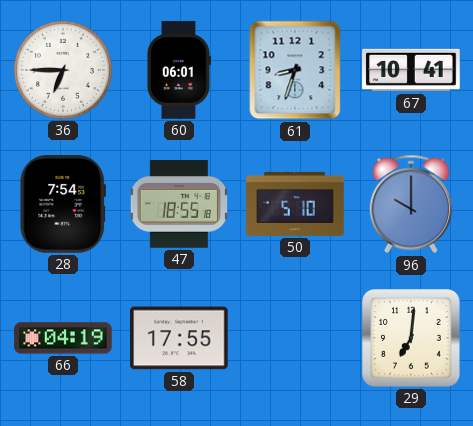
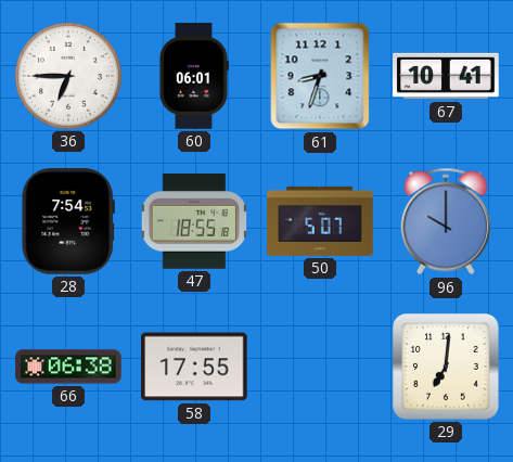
50: 5:10 -> 5:07 (320, 221)
66: 04:19 -> 06:38 (68, 367)
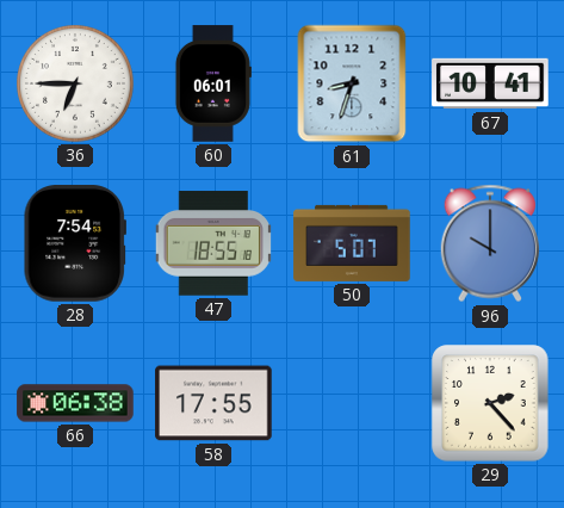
29: 7:01 -> 2:23 (490, 403)
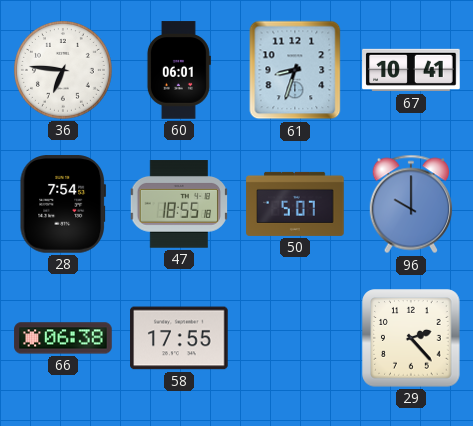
36: 6:45 -> 6:46 (64, 71)
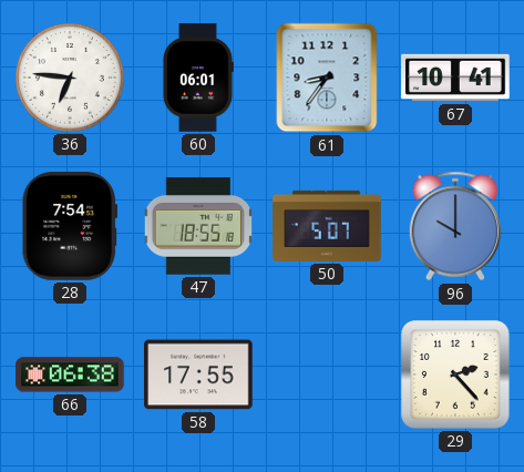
61: 8:33 -> 8:36 (327, 78)
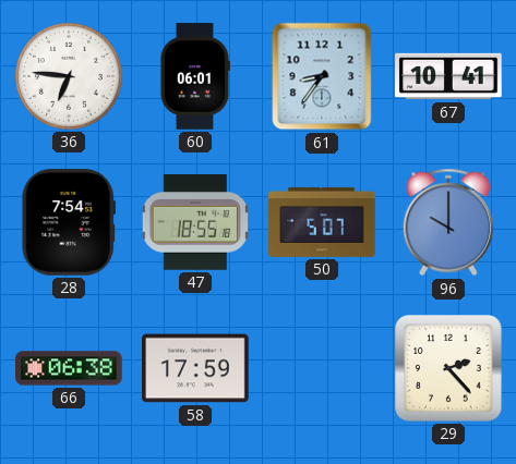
58: 17:55 -> 17:59 (195, 368)
